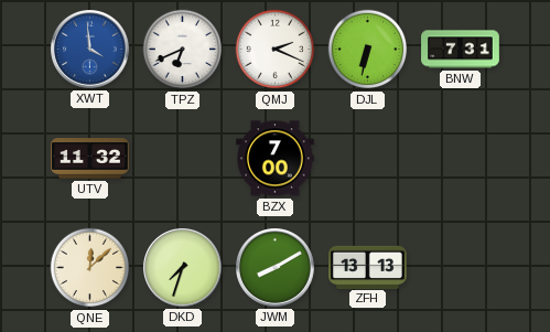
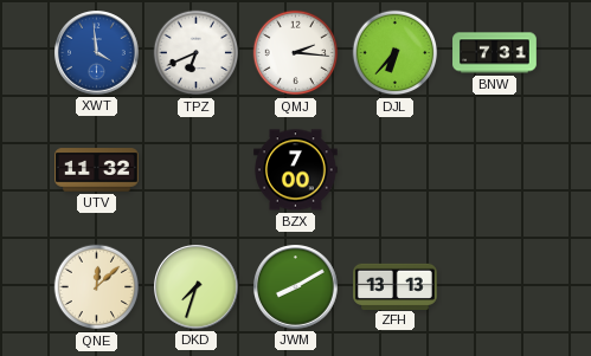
QMJ: 2:19 -> 2:16 (296, 53)
DJL: 6:32 -> 6:37 (396, 53)
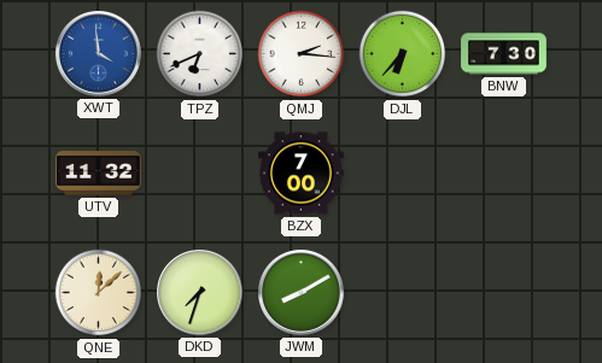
BNW: 7:31 -> 7:30 (504, 54)
ZFH: 13:13 -> none (396, 286)
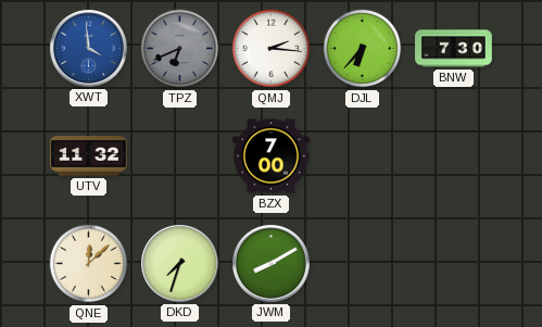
TPZ dial: white -> grey (180, 49)
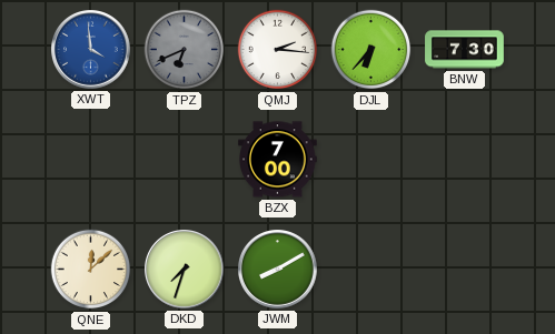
UTV: 11:32 -> none (89, 156)
